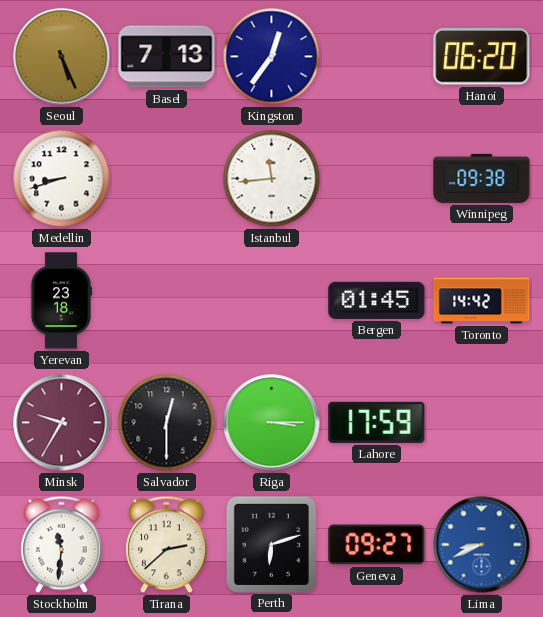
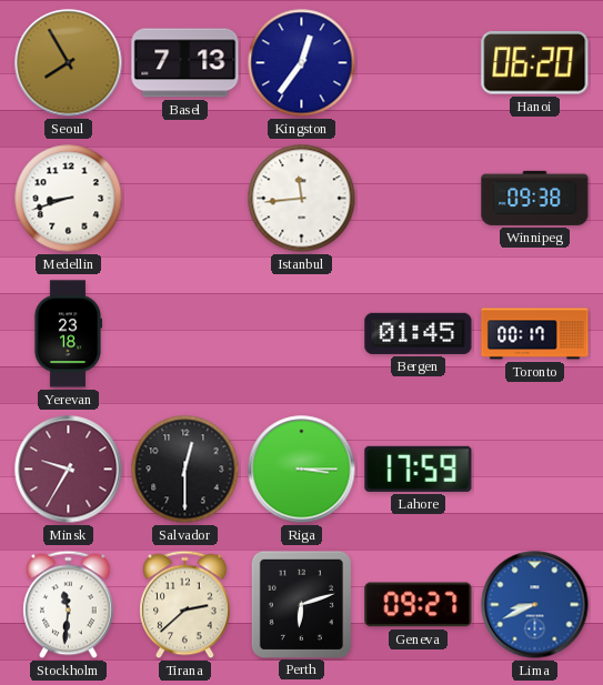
Seoul: 5:26 -> 7:55 (69, 63)
Toronto: 14:42 -> 00:17 (535, 334)
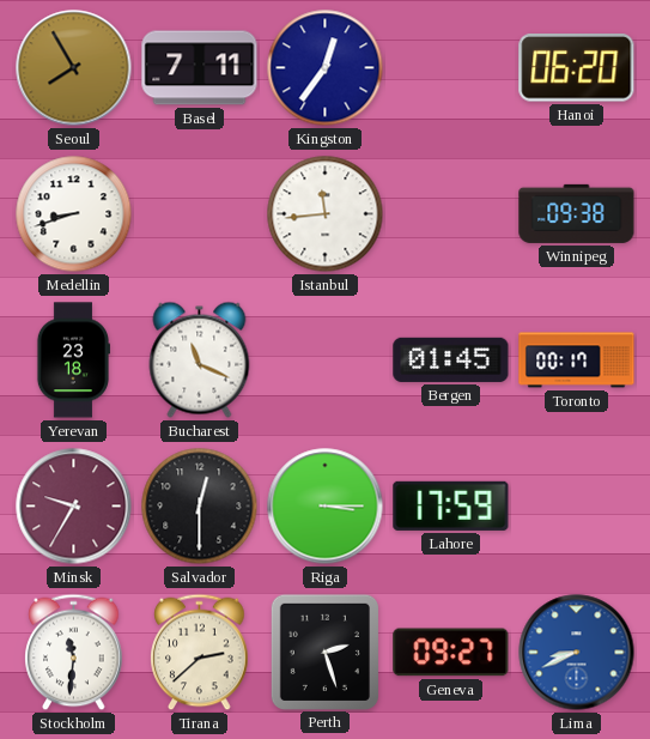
Basel: 7:13 -> 7:11 (200, 68)
Bucharest: none -> 11:19 (200, 359)
Perth: 6:12 -> 2:27 (324, 652)
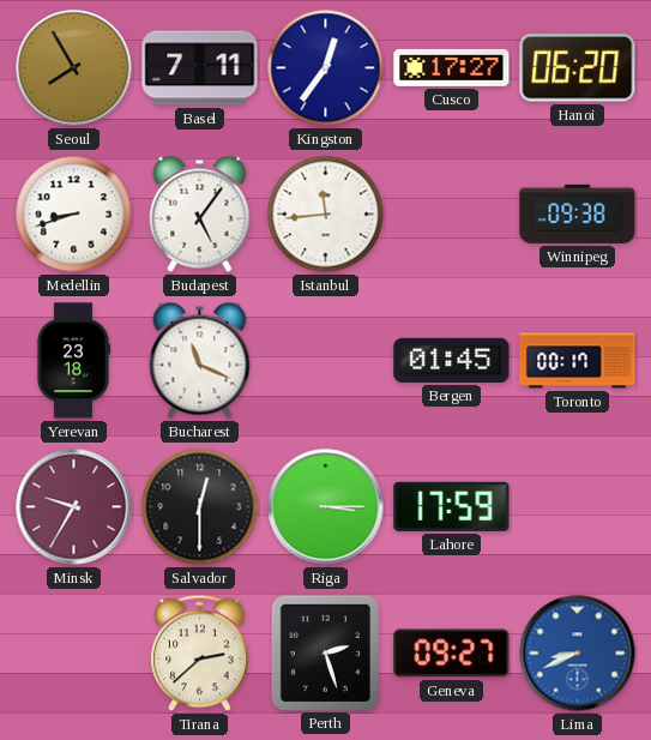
Cusco: none -> 17:27 (452, 67)
Budapest: none -> 5:06 (200, 213)
Stockholm: 11:31 -> none (74, 653)
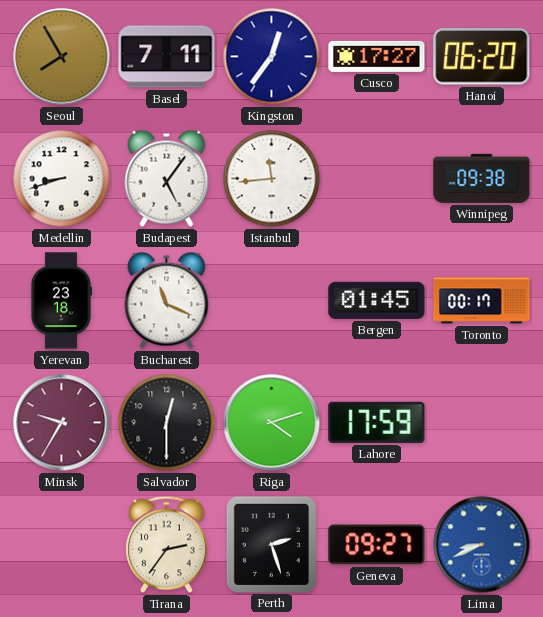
Riga: 3:15 -> 4:12 (272, 423)
Tirana: 2:38 -> 2:36 (167, 545)
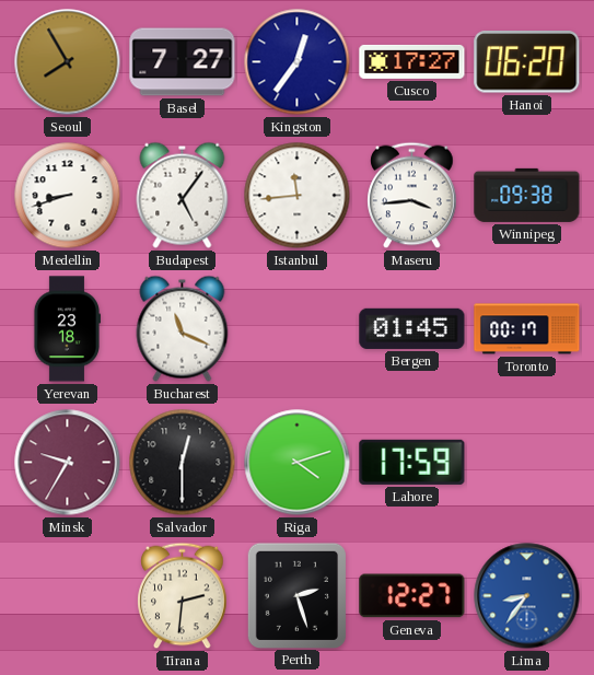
Basel: 7:11 -> 7:27 (183, 62)
Maseru: none -> 3:44 (412, 196)
Tirana: 2:36 -> 2:31 (183, 596)
Geneva: 09:27 -> 12:27 (412, 596)
Lima: 8:41 -> 8:36 (527, 596)
